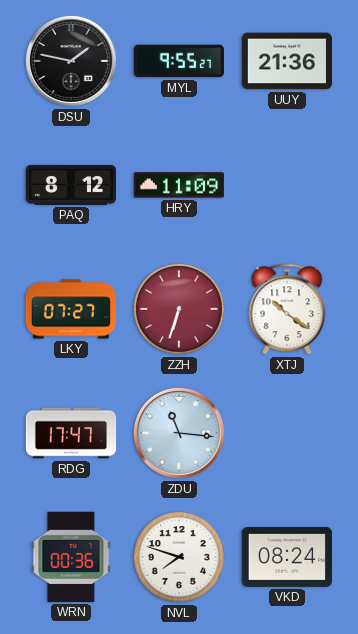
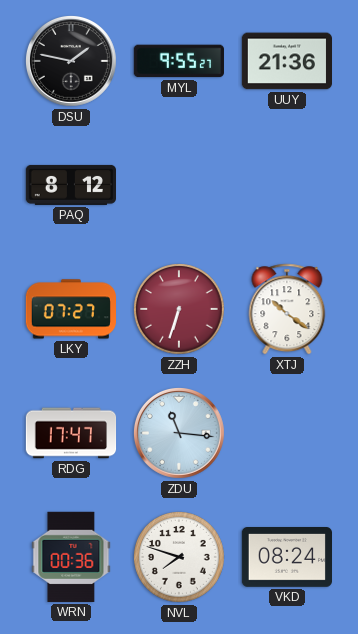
HRY: 11:09 -> none (178, 185)
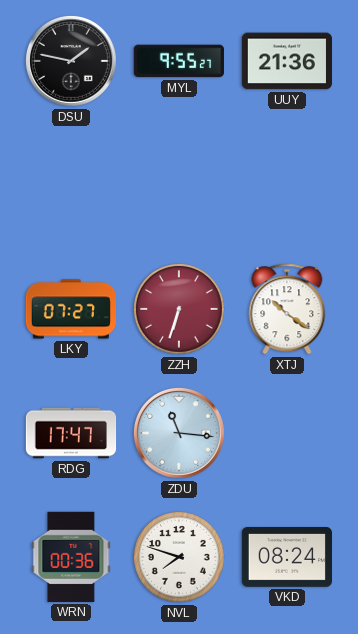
PAQ: 8:12 -> none (70, 185)
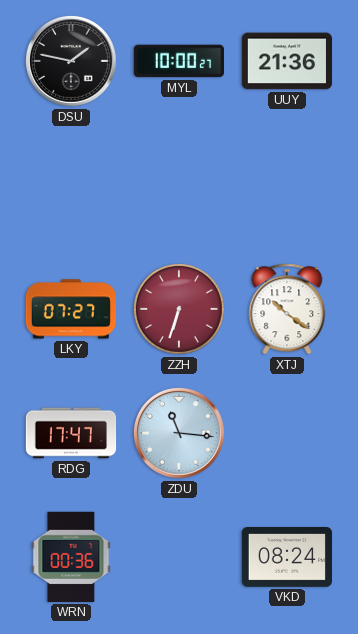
MYL: 9:55 -> 10:00 (179, 61)
NVL: 7:48 -> none (180, 558)
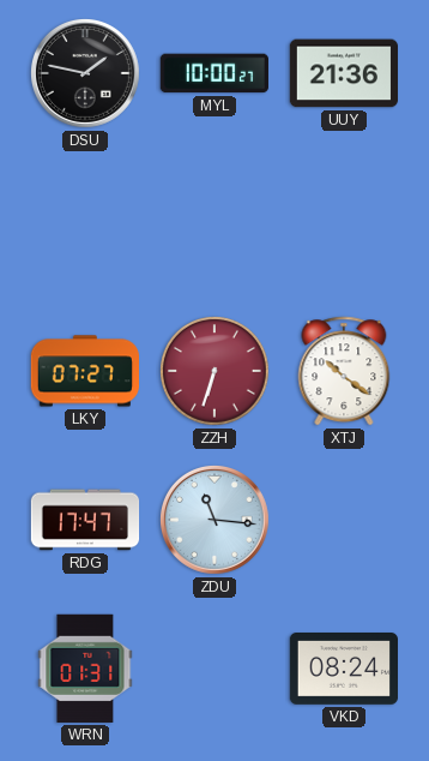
WRN: 00:36 -> 01:31 (85, 669)
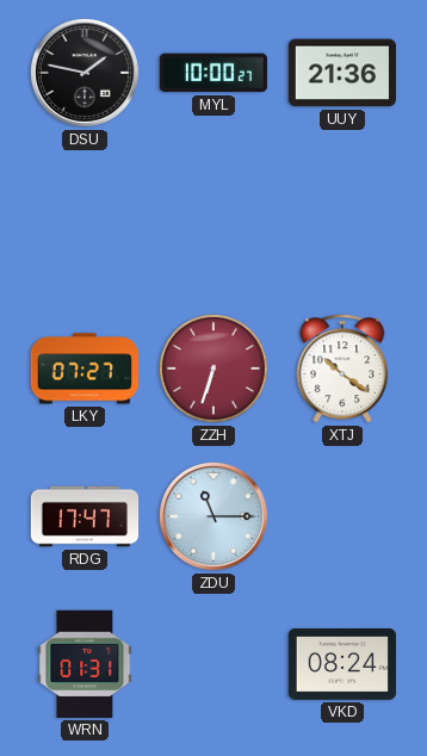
ZDU: 11:16 -> 11:15 (213, 516)
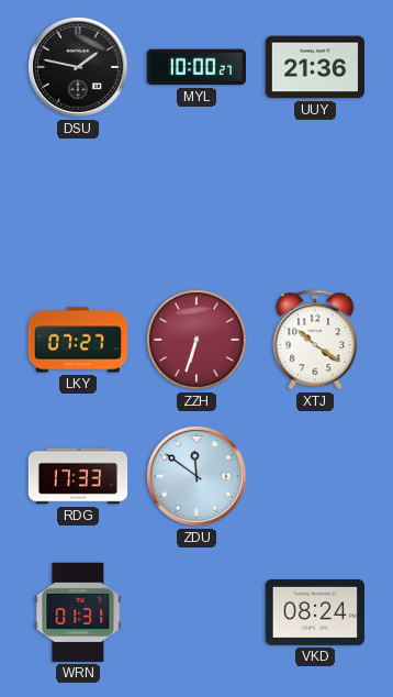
RDG: 17:47 -> 17:33 (78, 476)
ZDU: 11:15 -> 11:51 (196, 476)
